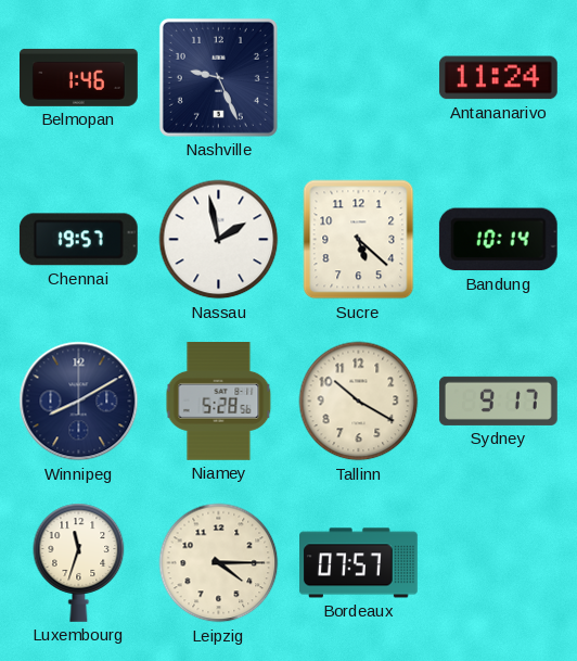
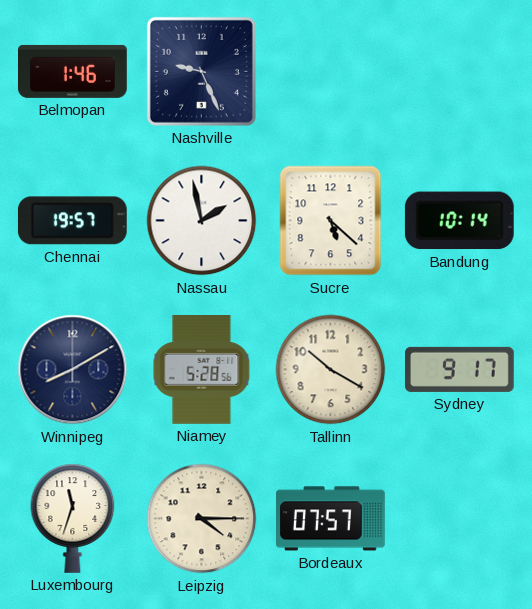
Antananarivo: 11:24 -> none (498, 78)
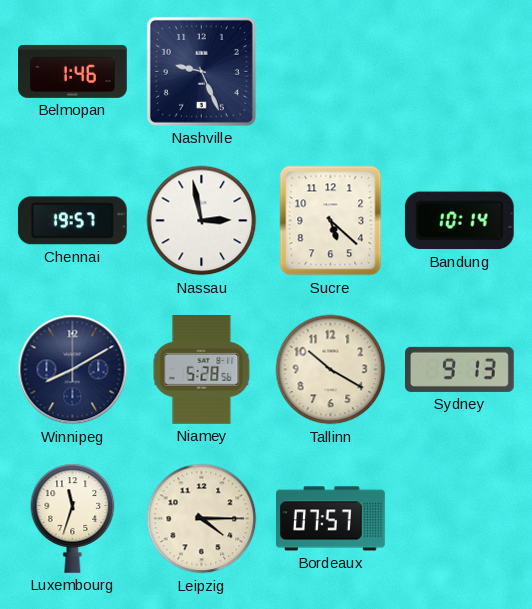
Nassau: 1:58 -> 2:58 (202, 221)
Sydney: 9:17 -> 9:13 (459, 369)
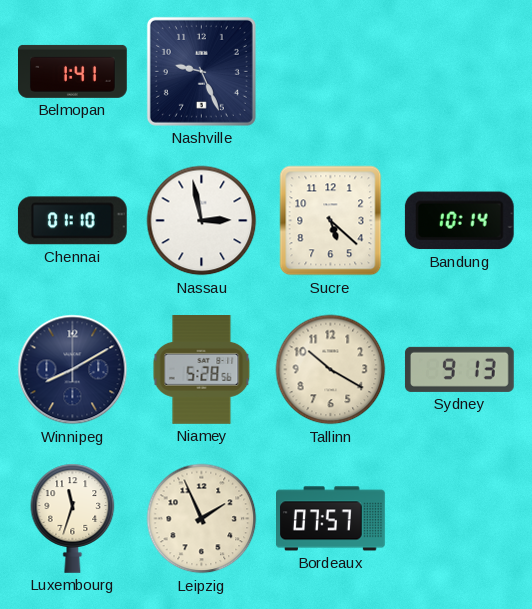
Belmopan: 1:46 -> 1:41 (73, 71)
Chennai: 19:57 -> 01:10 (72, 221)
Leipzig: 4:15 -> 1:56 (202, 519)
